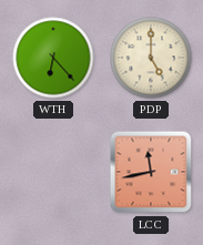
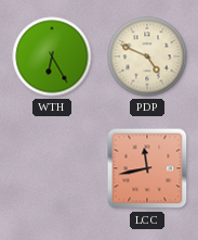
WTH: 6:23 -> 6:25 (52, 56)
PDP: 5:00 -> 4:49 (147, 56)
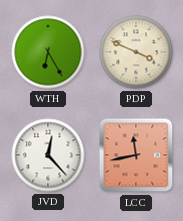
PDP: 4:49 -> 3:49 (136, 52)
JVD: none -> 12:23 (48, 155)
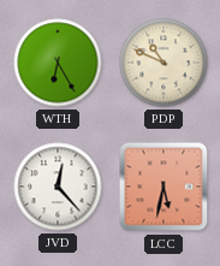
PDP: 3:49 -> 10:49 (163, 63)
LCC: 11:43 -> 5:32 (163, 187)
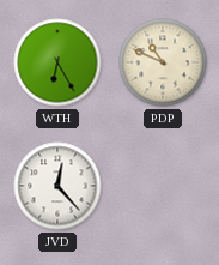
LCC: 5:32 -> none (163, 187)
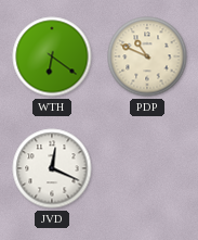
WTH: 6:25 -> 6:21 (52, 56)
JVD: 12:23 -> 12:19 (52, 168)
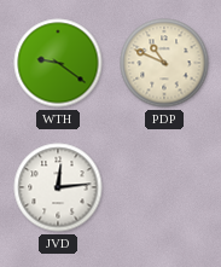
WTH: 6:21 -> 9:21 (58, 63)
JVD: 12:19 -> 12:14 (58, 187)
